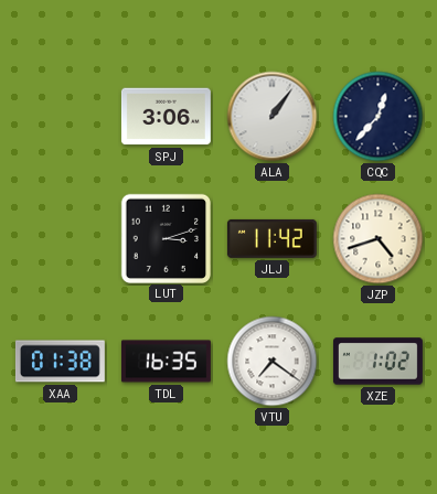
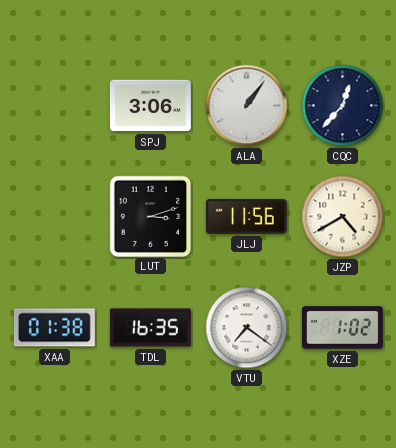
JLJ: 11:42 -> 11:56 (246, 216)
JZP: 4:42 -> 4:40 (343, 217)
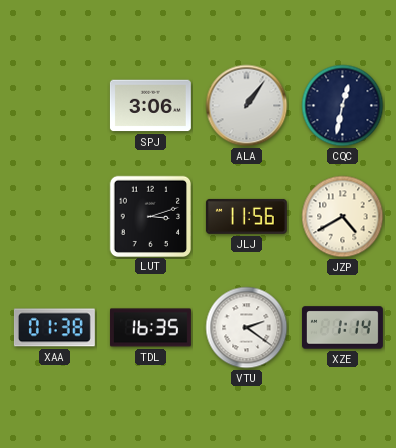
CQC: 12:37 -> 12:32 (343, 106)
VTU: 7:21 -> 2:21 (247, 328)
XZE: 1:02 -> 1:14 (342, 328)
